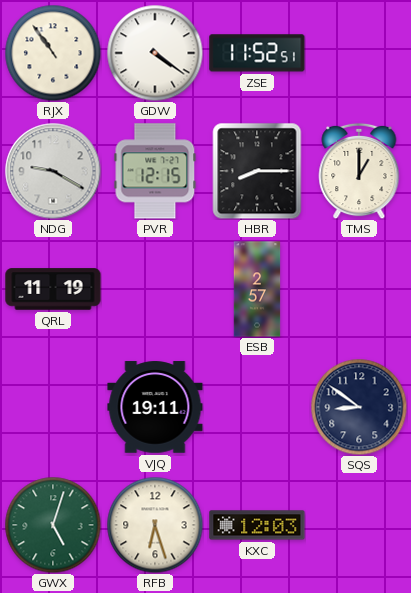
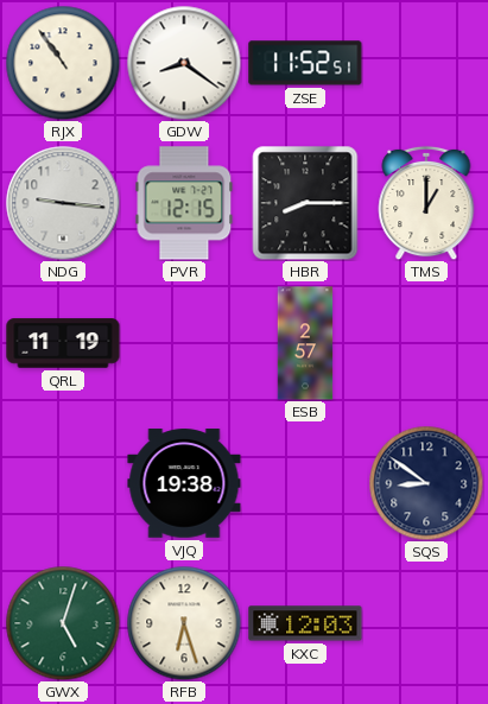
GDW: 4:21 -> 8:21 (184, 63)
NDG: 9:20 -> 9:16 (63, 203)
VJQ: 19:11 -> 19:38 (184, 483)
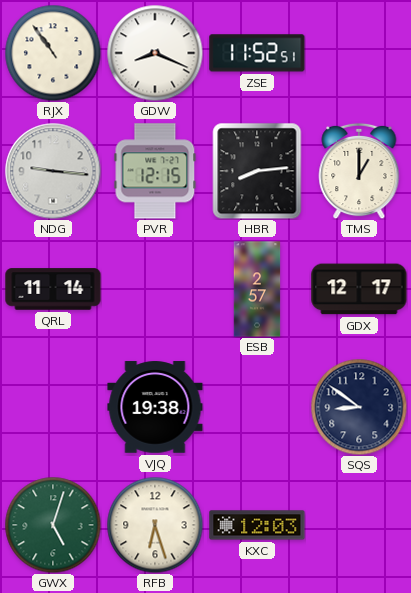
GDW: 8:21 -> 8:19 (155, 53)
HBR: 8:15 -> 8:14 (257, 171)
QRL: 11:19 -> 11:14 (53, 289)
GDX: none -> 12:17 (359, 289)
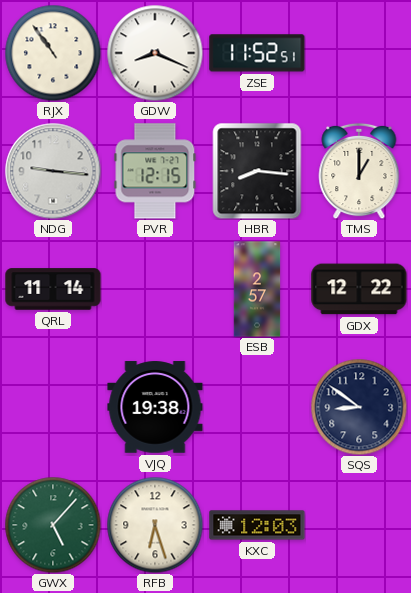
HBR: 8:14 -> 8:16 (257, 171)
GDX: 12:17 -> 12:22 (359, 289)
GWX: 5:03 -> 5:07 (53, 525)
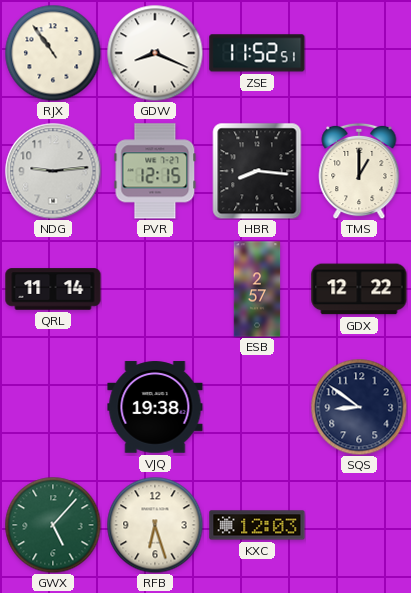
NDG: 9:16 -> 9:14 (53, 171)
